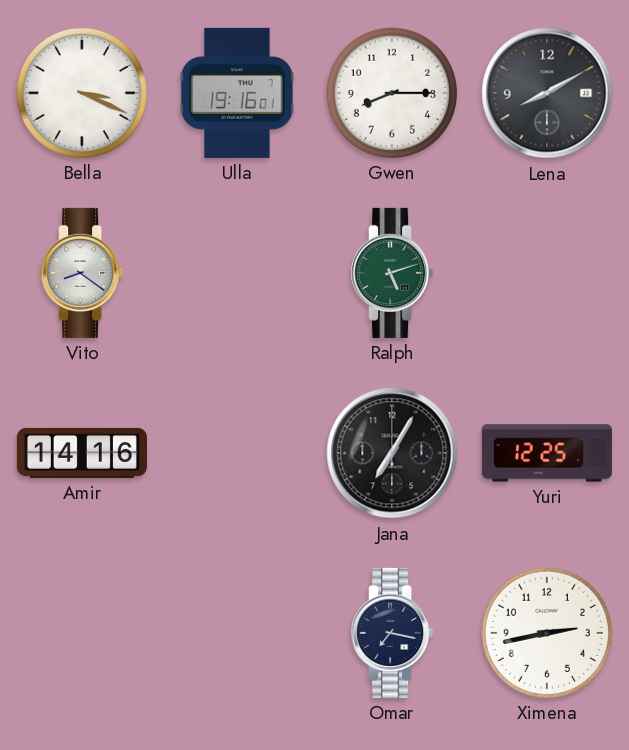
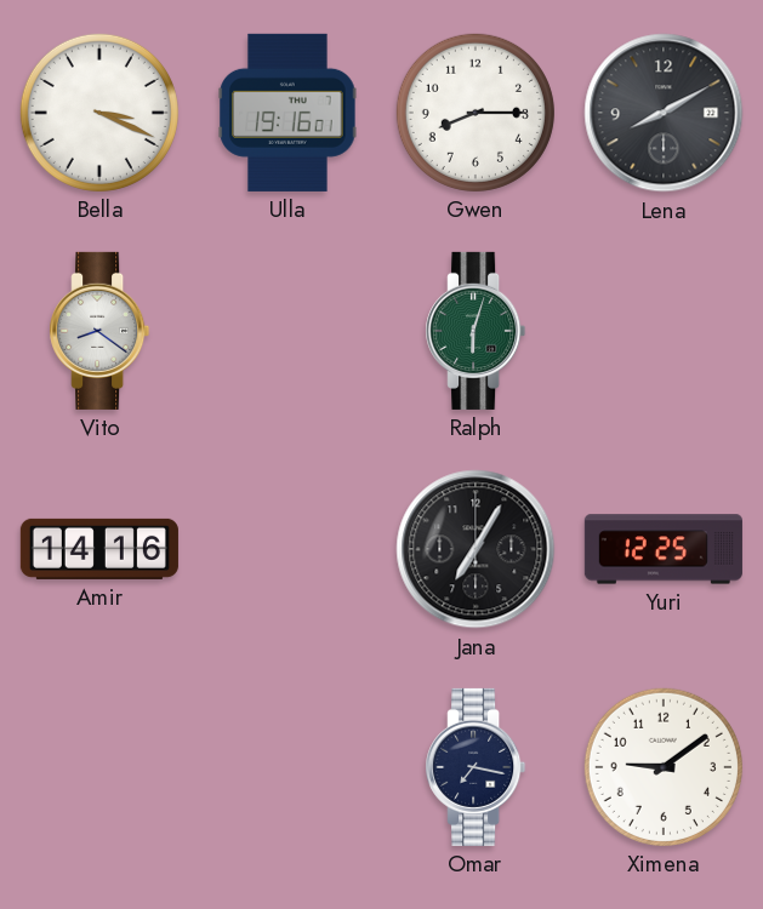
Ralph: 5:12 -> 6:03 (476, 331)
Ximena: 2:43 -> 9:09 (664, 767)
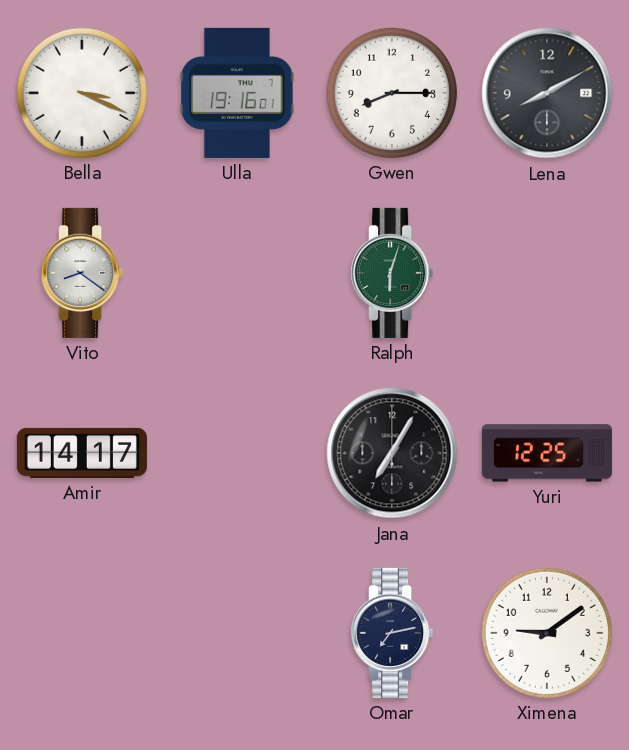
Amir: 14:16 -> 14:17 (82, 453)
Omar: 7:17 -> 7:13 (392, 633)
